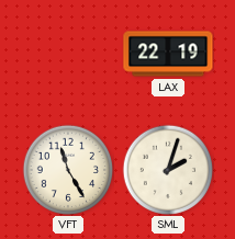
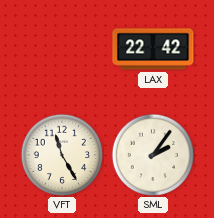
LAX: 22:19 -> 22:42 (153, 49)
SML: 2:03 -> 2:06 (152, 154)
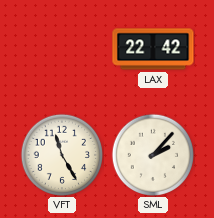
SML: 2:06 -> 2:07 (152, 154)
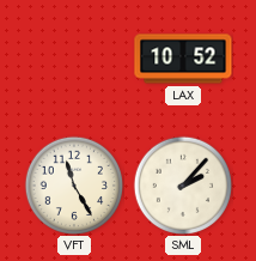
LAX: 22:42 -> 10:52 (183, 59)
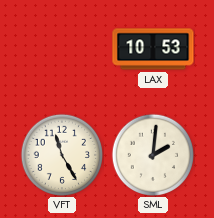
LAX: 10:52 -> 10:53 (153, 49)
SML: 2:07 -> 2:01 (152, 154)
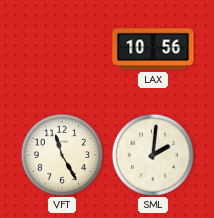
LAX: 10:53 -> 10:56 (153, 49)
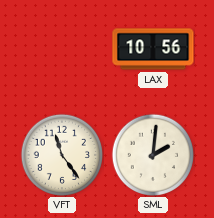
VFT: 11:25 -> 11:24 (61, 154)
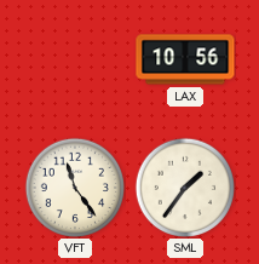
SML: 2:01 -> 1:36 (184, 186)
